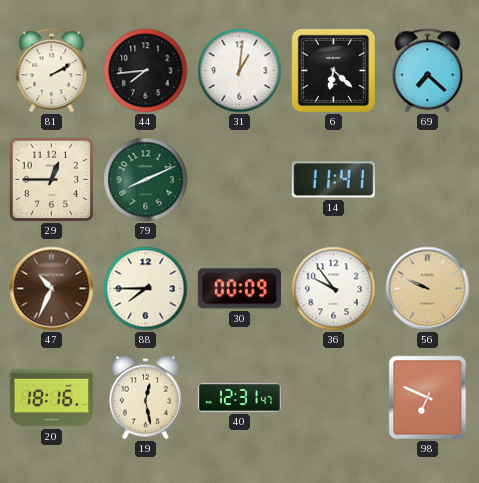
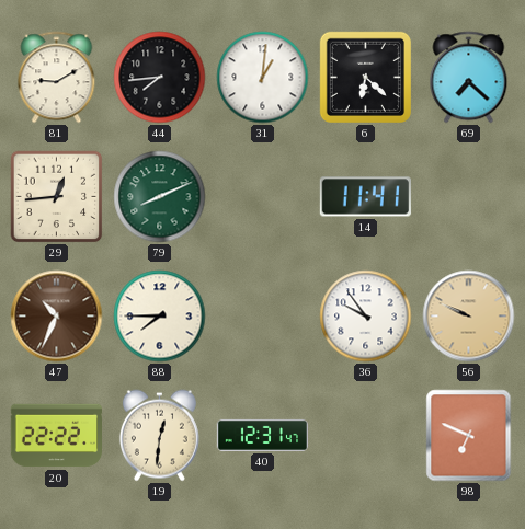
81: 2:10 -> 9:10 (57, 78)
29: 12:45 -> 12:44 (57, 197)
30: 00:09 -> none (239, 289)
20: 18:16 -> 22:22 (56, 436)
19: 12:28 -> 12:31 (159, 436)
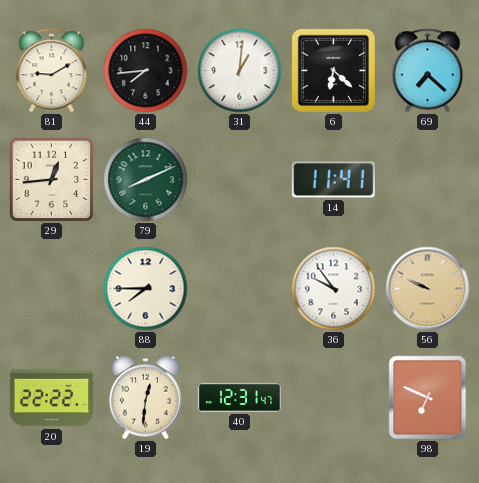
47: 10:34 -> none (57, 317)
